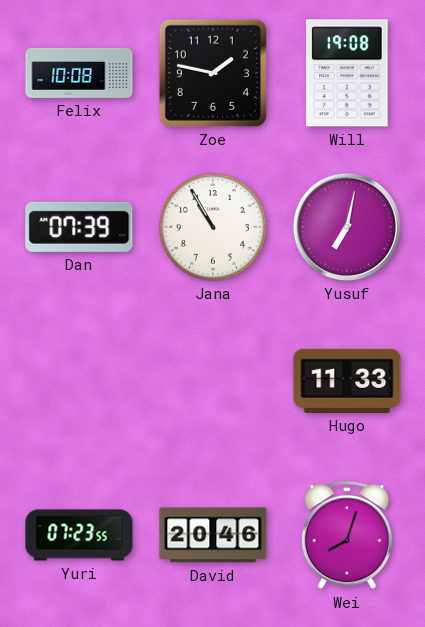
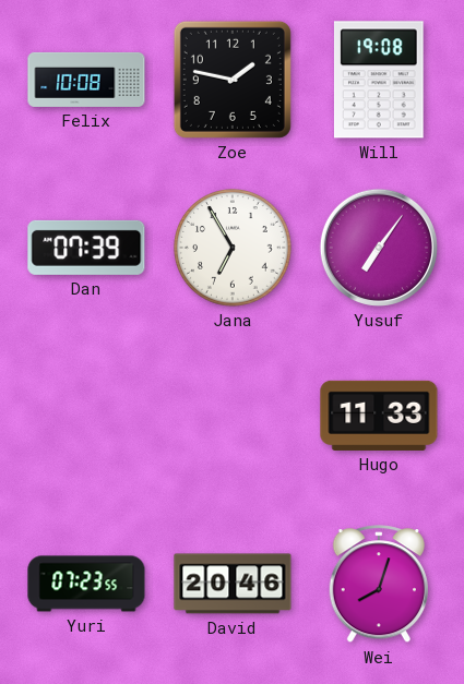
Jana: 10:55 -> 6:55 (234, 249)
Yusuf: 7:02 -> 7:06 (379, 248)
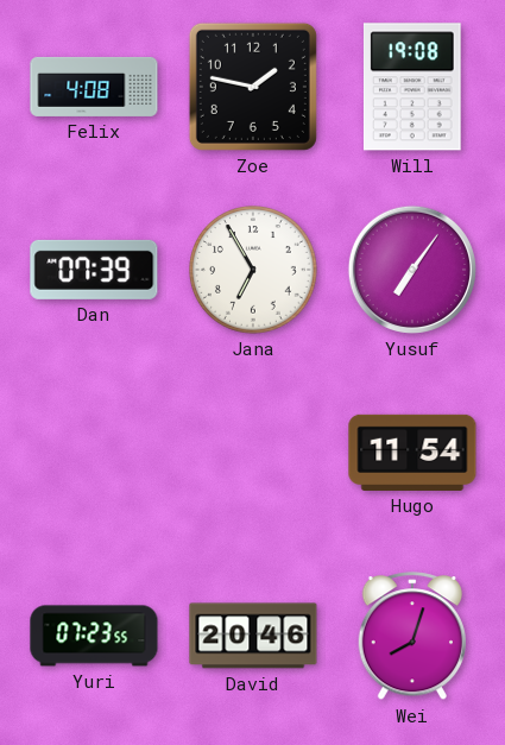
Felix: 10:08 -> 4:08 (94, 87)
Hugo: 11:33 -> 11:54 (412, 453)
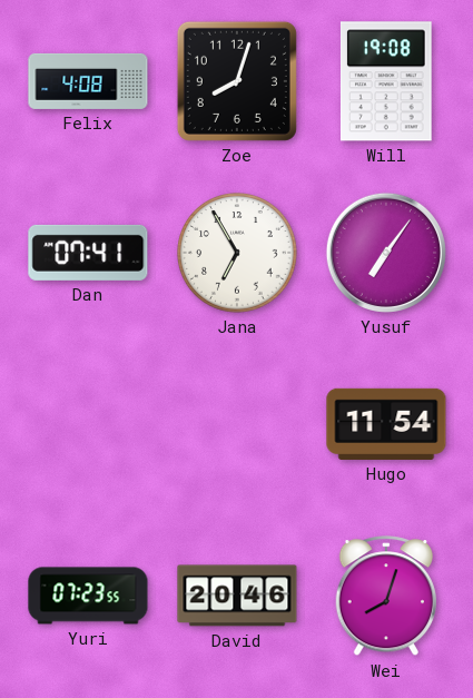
Zoe: 1:47 -> 8:03 (237, 81)
Dan: 07:39 -> 07:41 (88, 253)
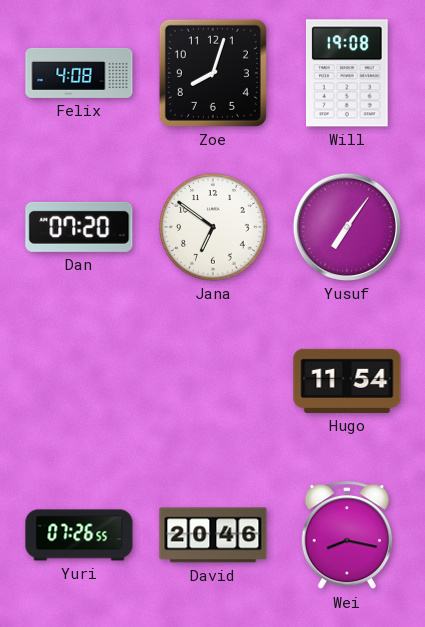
Dan: 07:41 -> 07:20 (79, 227)
Jana: 6:55 -> 6:51 (214, 228)
Yuri: 07:23 -> 07:26 (79, 535)
Wei: 8:03 -> 8:17 (346, 536)
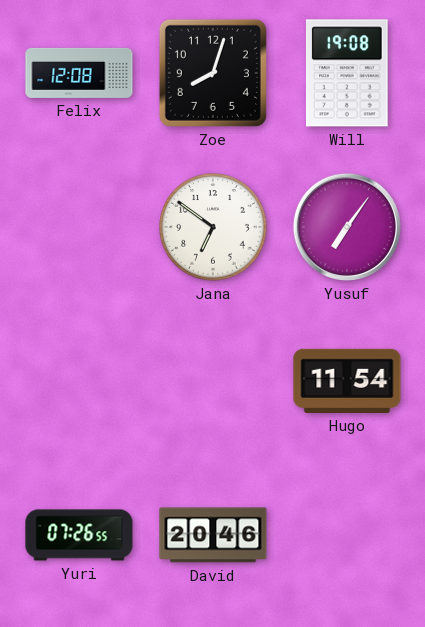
Felix: 4:08 -> 12:08 (79, 73)
Dan: 07:20 -> none (79, 227)
Wei: 8:17 -> none (346, 536)
